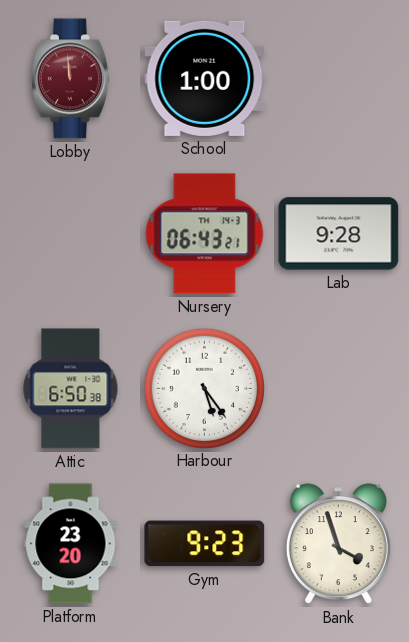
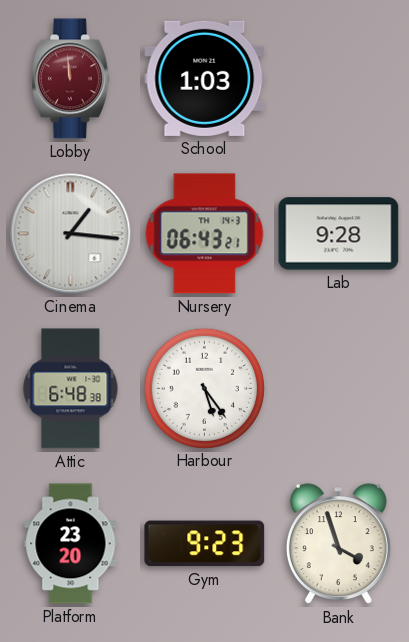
School: 1:00 -> 1:03 (205, 78)
Cinema: none -> 1:16 (71, 234)
Attic: 6:50 -> 6:48 (71, 389)
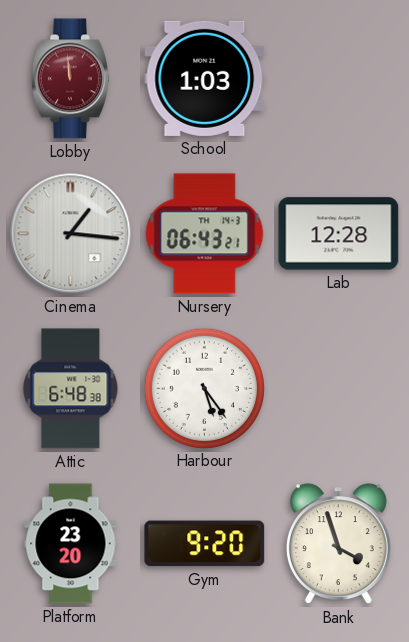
Lab: 9:28 -> 12:28 (339, 234)
Gym: 9:23 -> 9:20 (205, 544)
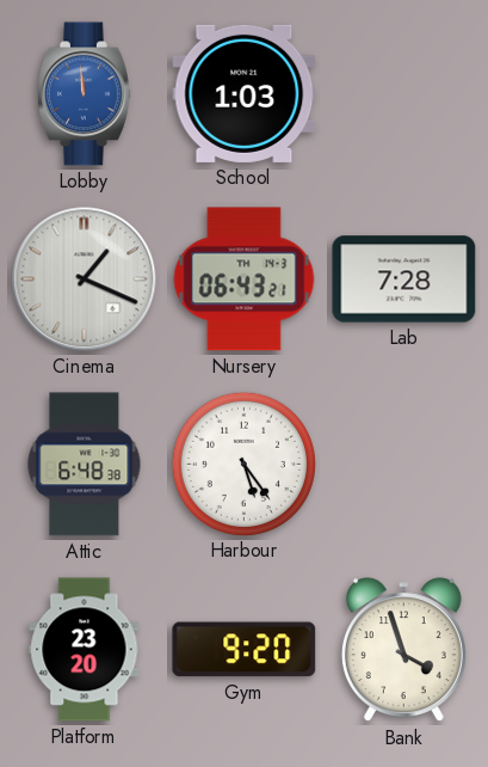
Lobby dial: burgundy -> blue (85, 94)
Cinema: 1:16 -> 1:19 (85, 280)
Lab: 12:28 -> 7:28 (404, 280)
